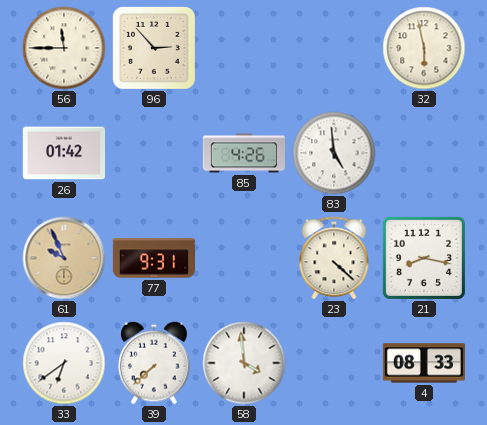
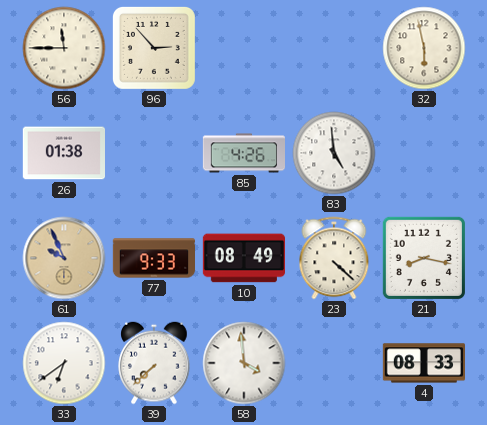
26: 01:42 -> 01:38 (63, 153)
77: 9:31 -> 9:33 (153, 258)
10: none -> 08:49 (243, 258)
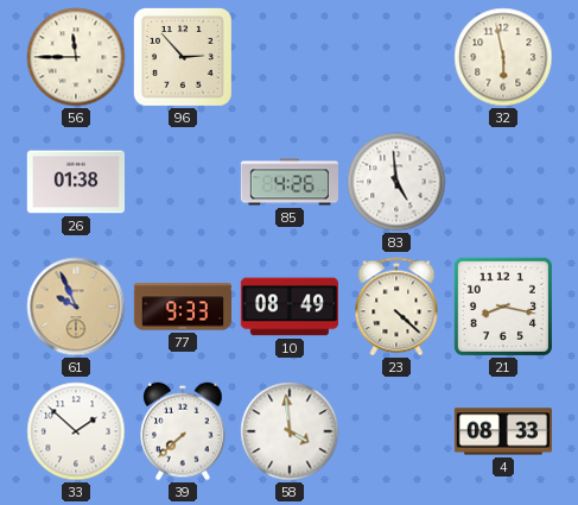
33: 6:39 -> 1:52 (76, 431)
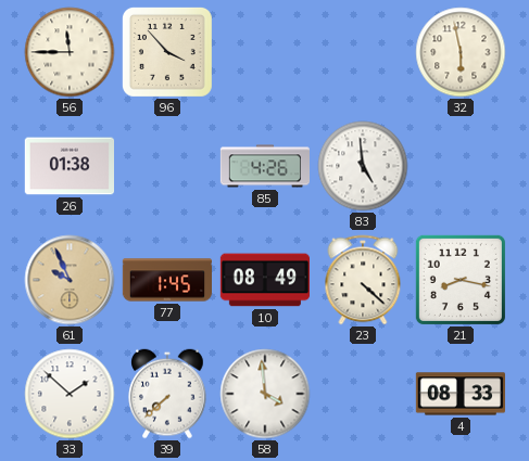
96: 2:53 -> 3:53 (167, 52)
77: 9:33 -> 1:45 (166, 280)
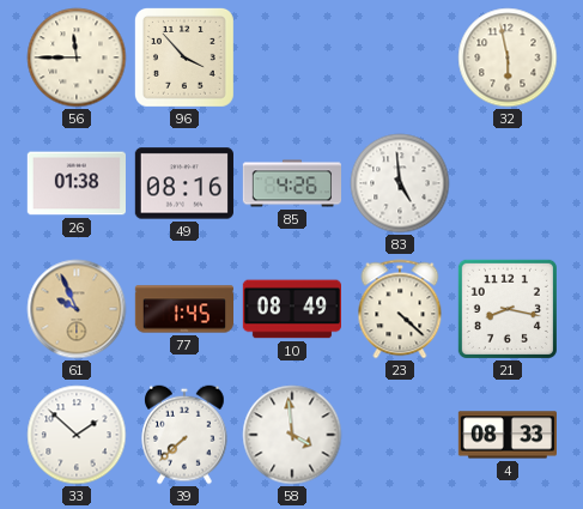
49: none -> 08:16 (184, 183)
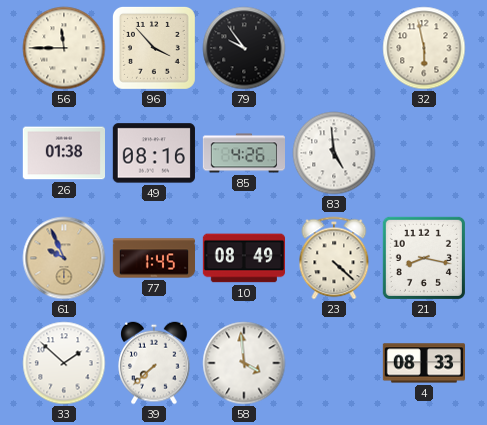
79: none -> 9:54 (244, 48)
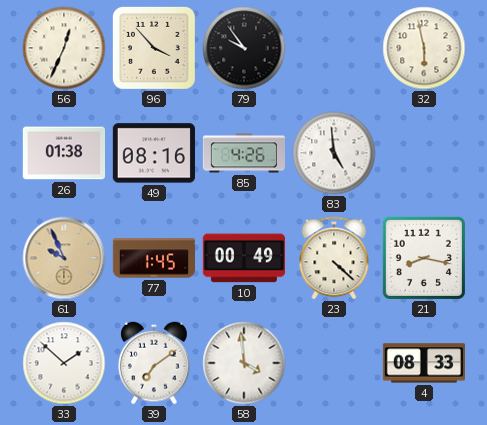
56: 11:45 -> 12:34 (64, 48)
10: 08:49 -> 00:49 (243, 258)
39: 7:38 -> 7:09 (154, 363)
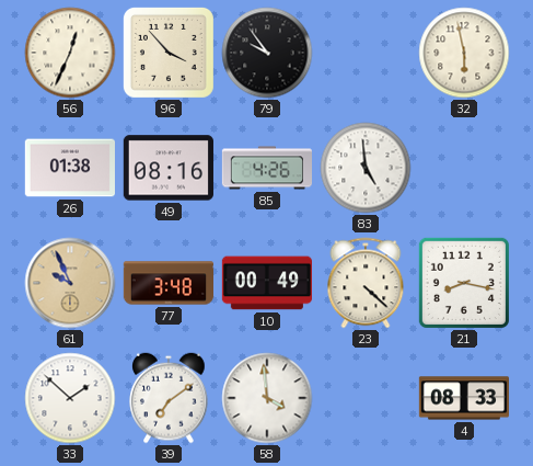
77: 1:45 -> 3:48 (167, 283)
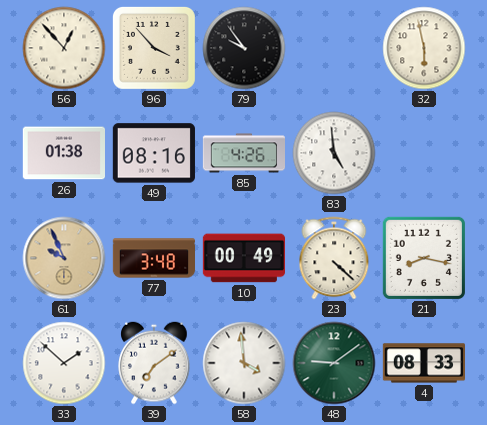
56: 12:34 -> 12:53 (64, 48)
48: none -> 9:09 (334, 363)
